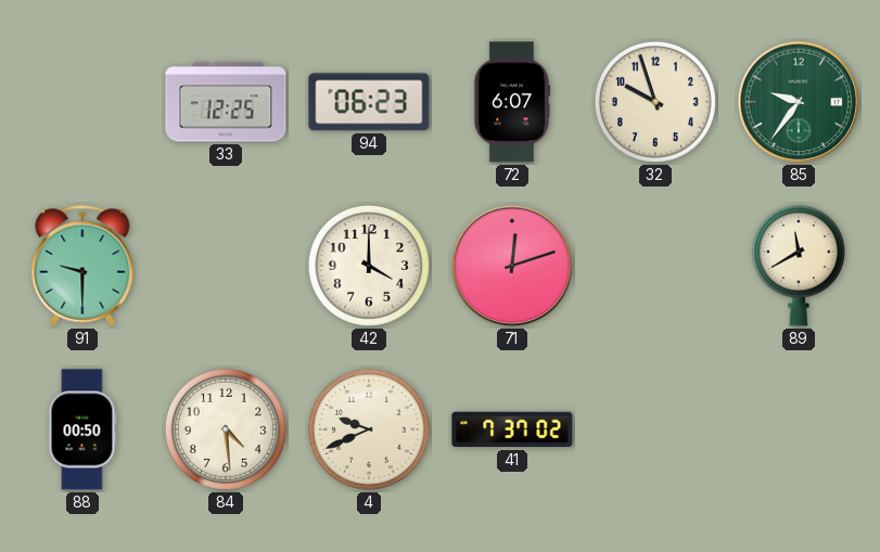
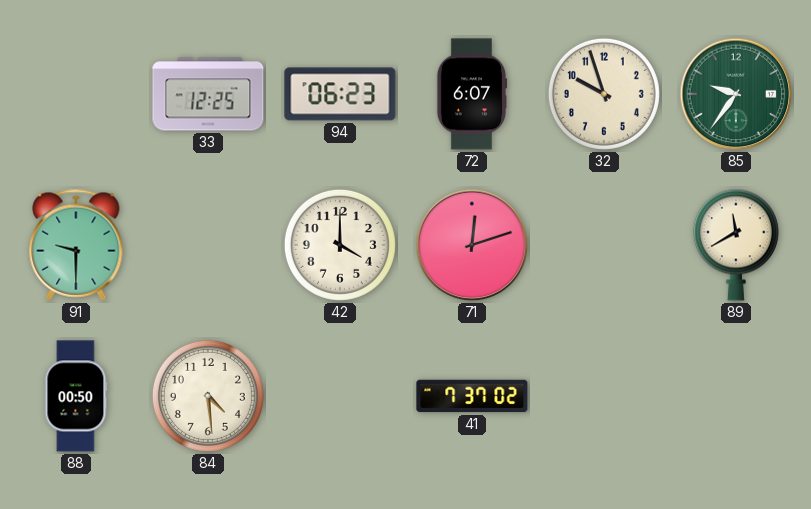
4: 9:41 -> none (369, 429)
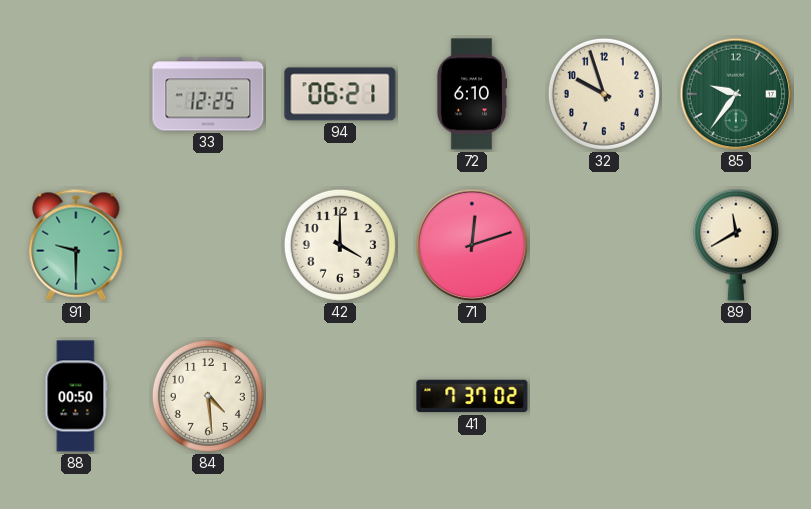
94: 06:23 -> 06:21 (340, 94)
72: 6:07 -> 6:10 (472, 94)
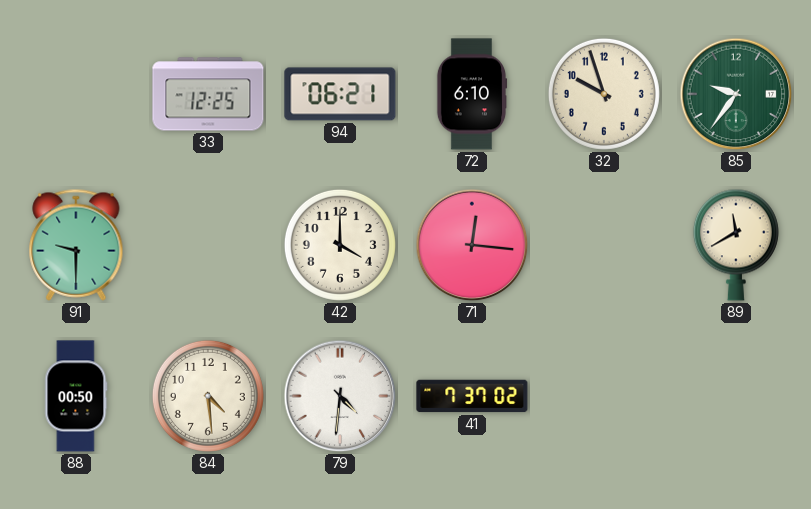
71: 12:12 -> 12:16 (472, 245)
79: none -> 4:31 (340, 396)
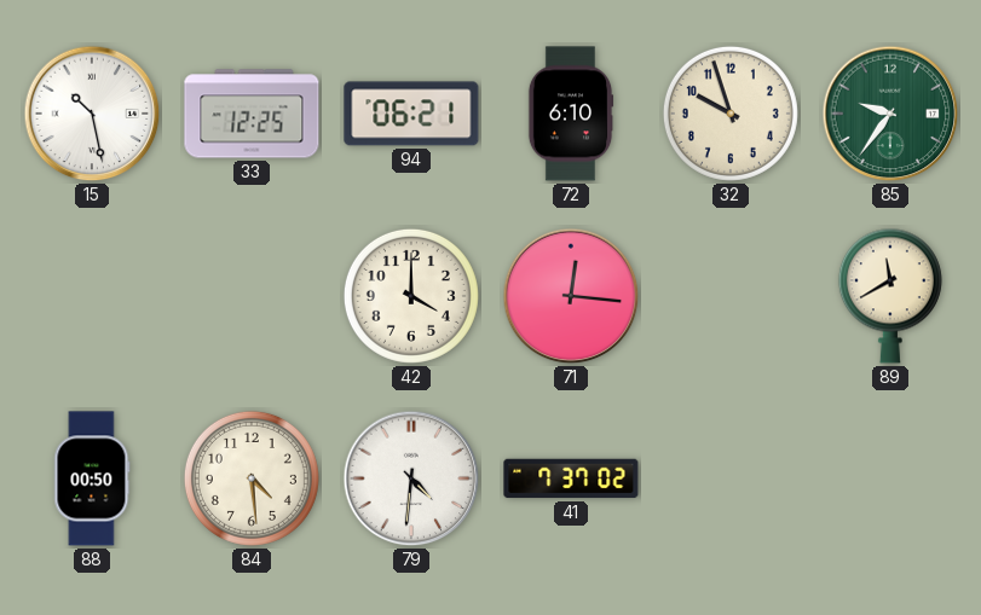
15: none -> 10:28 (92, 114)
91: 9:30 -> none (76, 245)
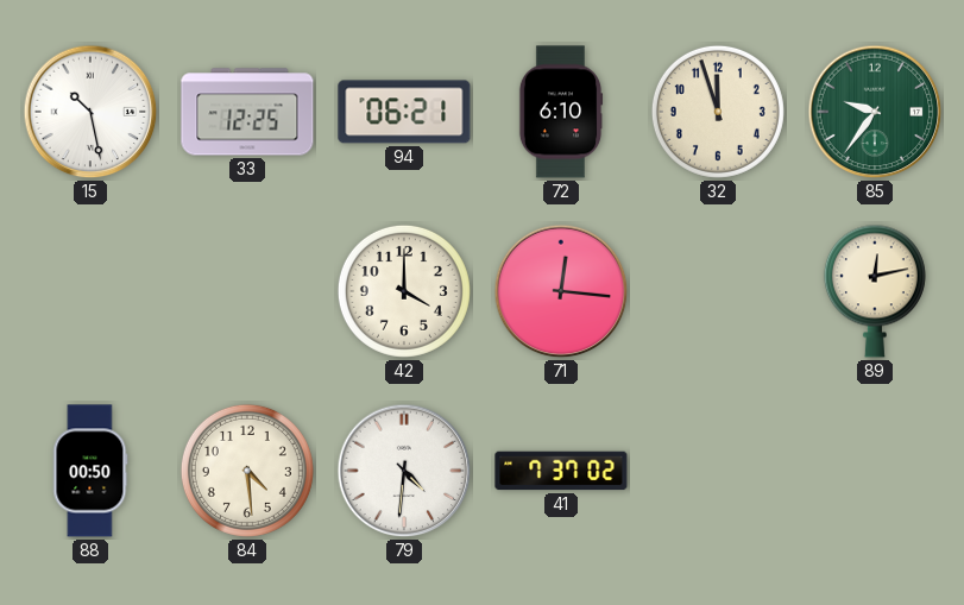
32: 9:57 -> 11:57 (718, 112)
89: 11:40 -> 12:13 (875, 291)
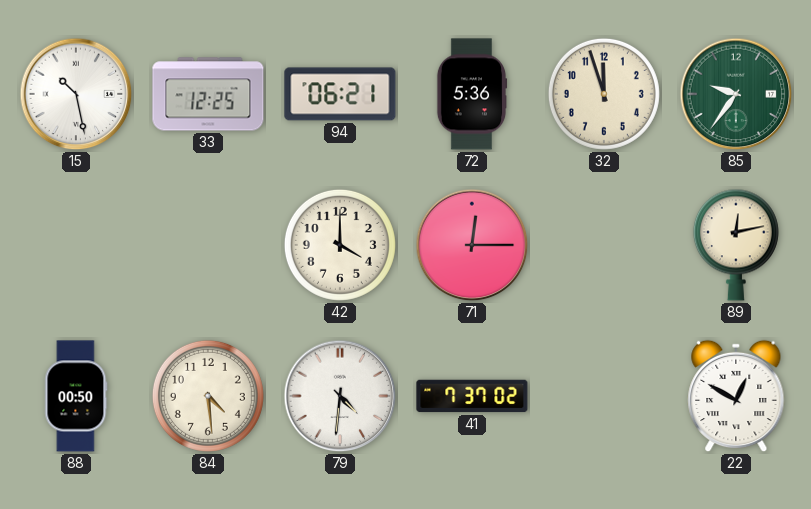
72: 6:10 -> 5:36 (472, 94)
71: 12:16 -> 12:15 (472, 245)
22: none -> 12:50 (736, 396)
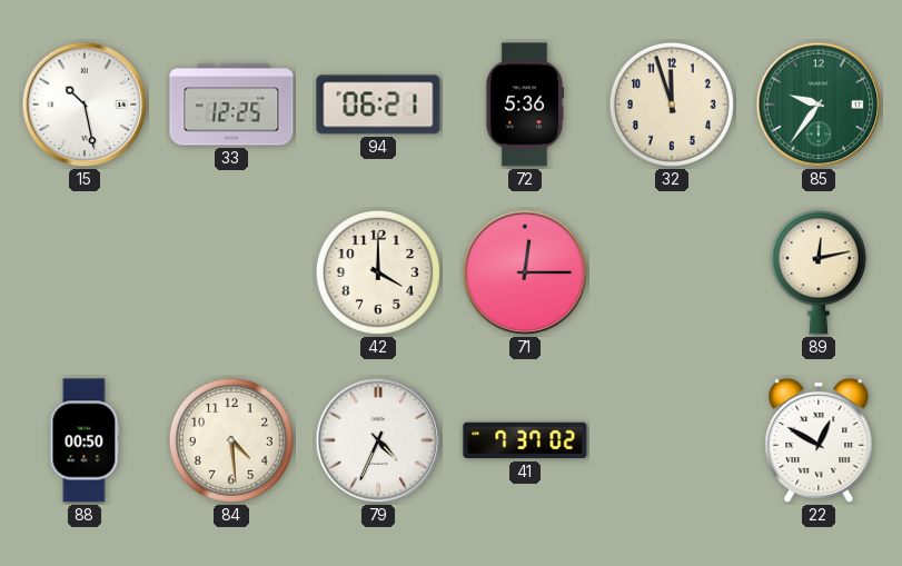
79: 4:31 -> 4:34 (378, 440)
